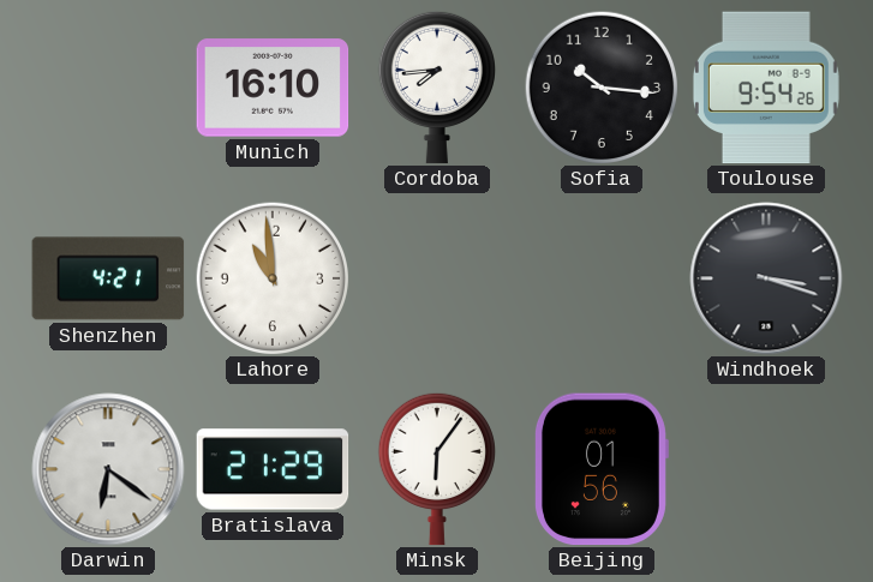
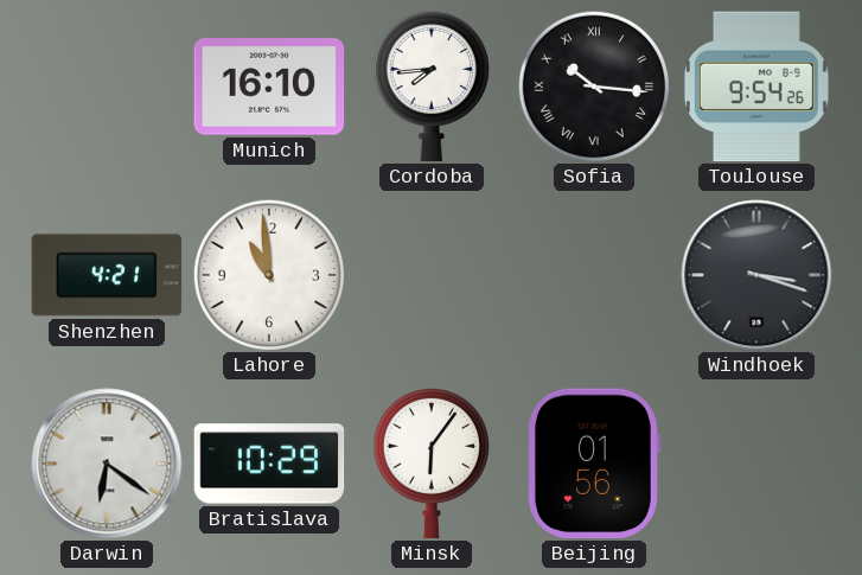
Sofia numerals: Arabic -> Roman (593, 85)
Bratislava: 21:29 -> 10:29 (269, 464)
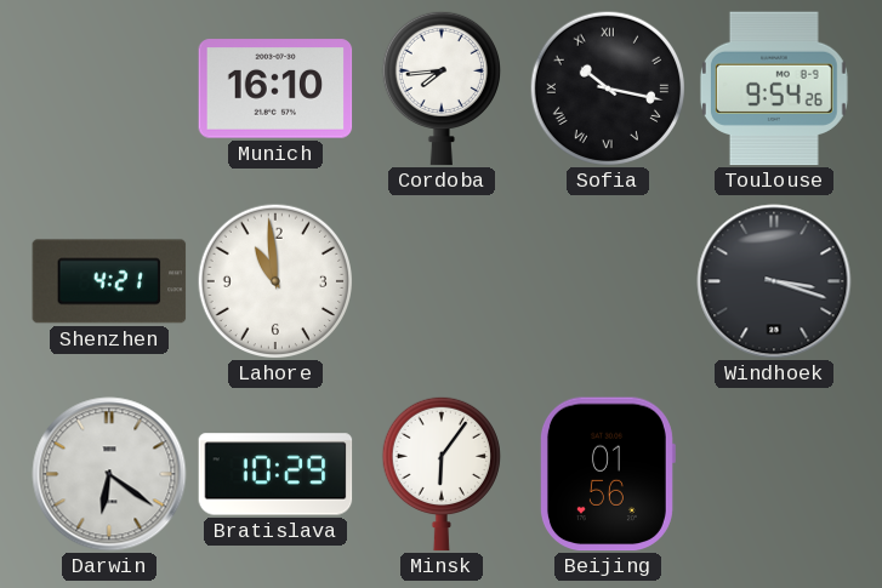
Sofia: 10:16 -> 10:17 (607, 87)
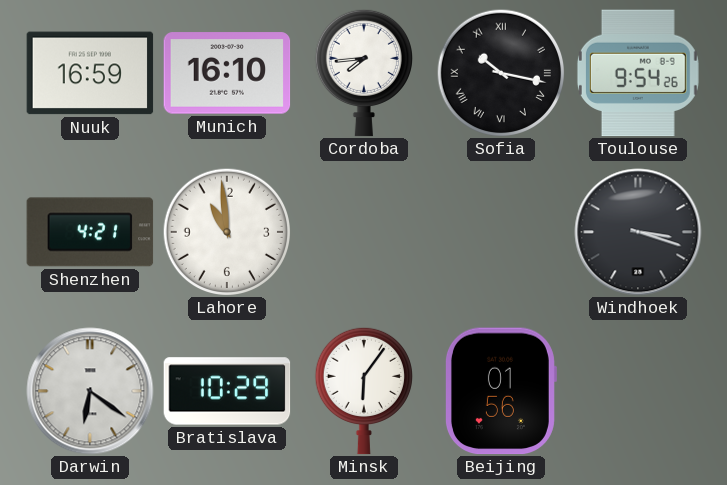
Nuuk: none -> 16:59 (90, 73)
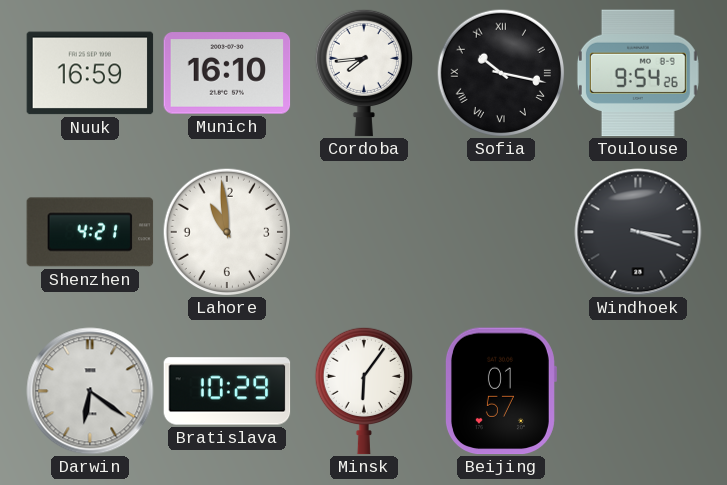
Beijing: 01:56 -> 01:57 (500, 391)
